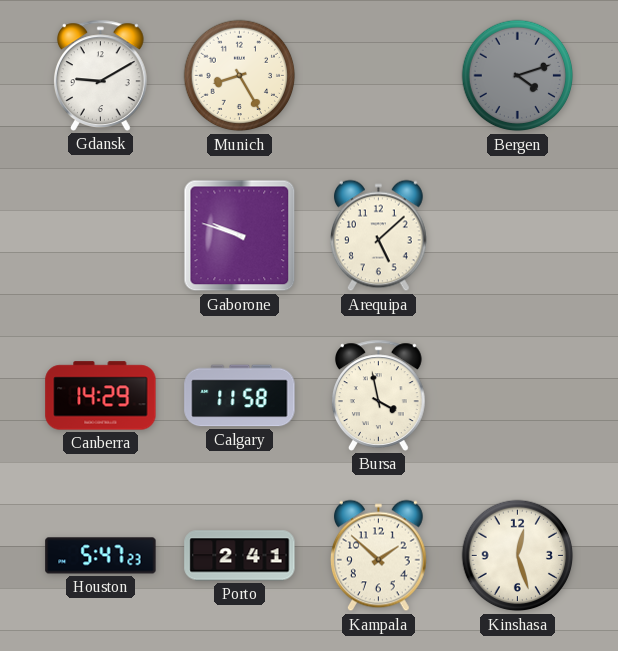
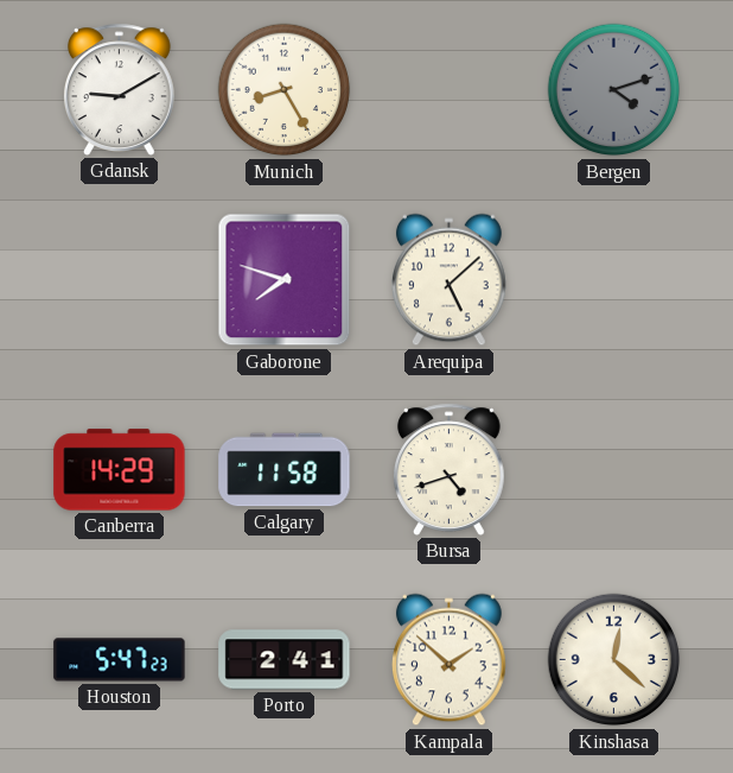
Gaborone: 9:48 -> 7:48 (285, 280)
Bursa: 3:58 -> 4:42 (448, 469)
Kinshasa: 12:27 -> 12:22 (614, 660)
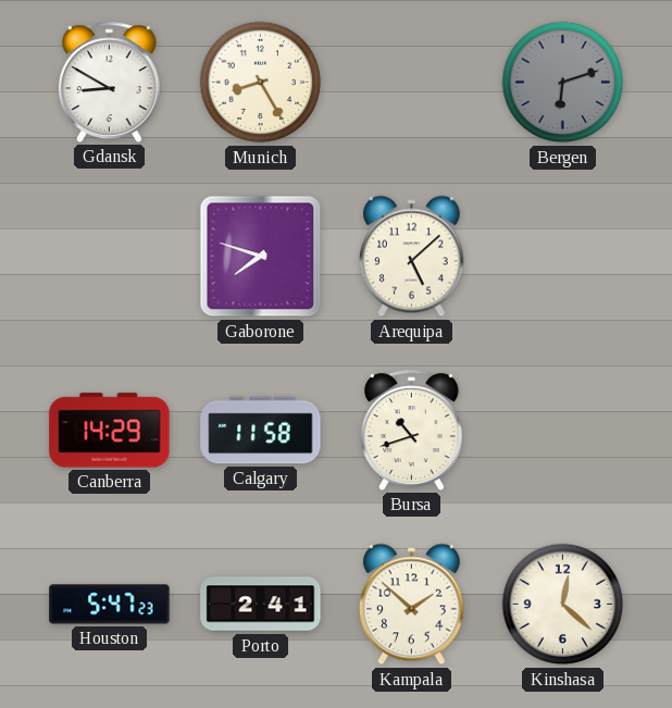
Gdansk: 9:10 -> 8:50 (109, 82)
Bergen: 4:12 -> 6:12 (563, 83)
Bursa: 4:42 -> 10:42 (411, 430)
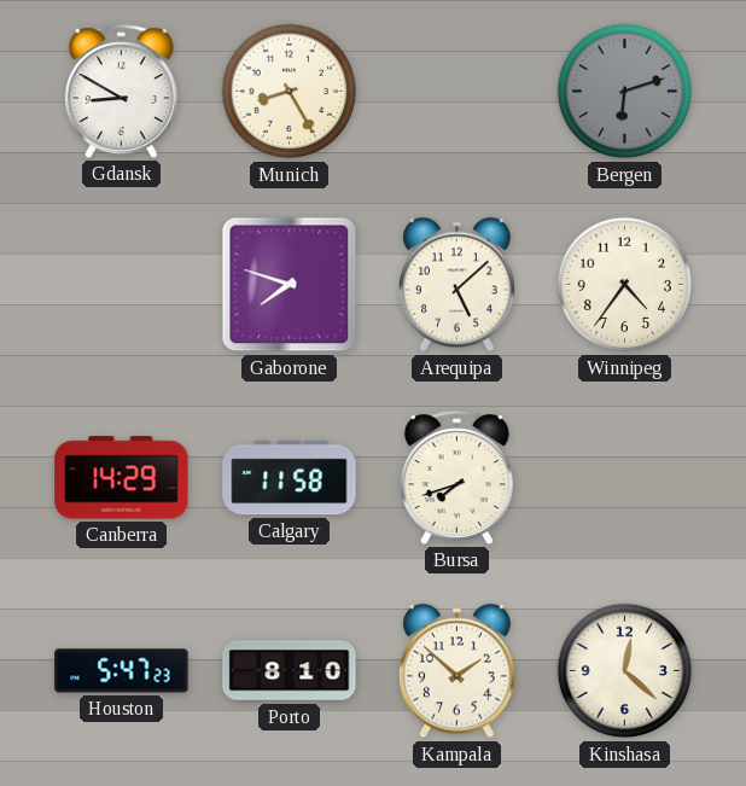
Winnipeg: none -> 4:36 (625, 285)
Bursa: 10:42 -> 7:42 (456, 477)
Porto: 2:41 -> 8:10 (290, 671)
